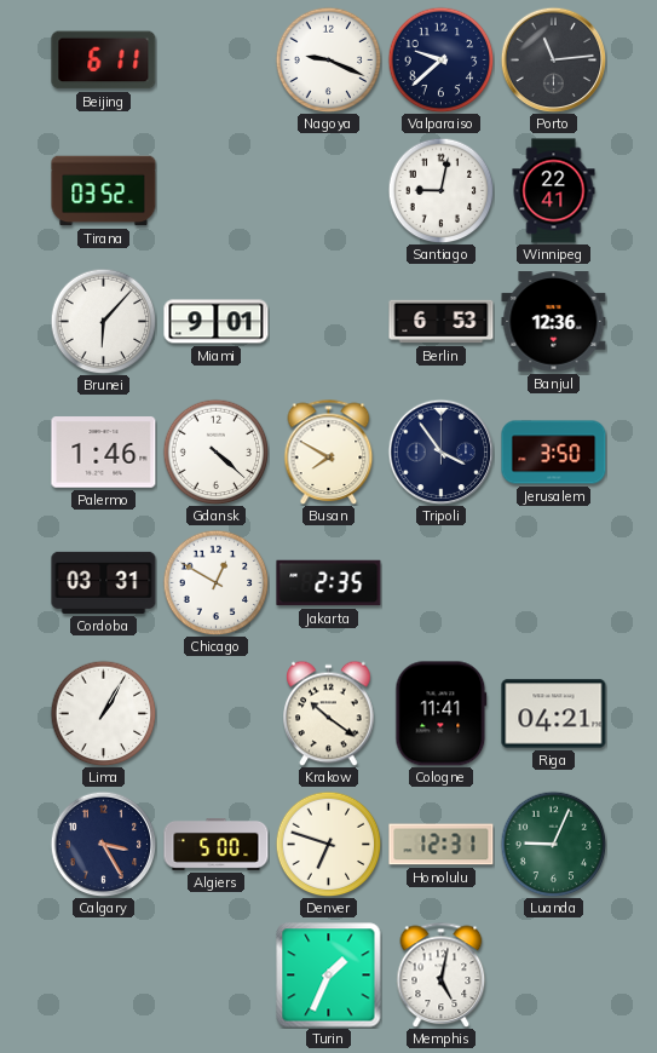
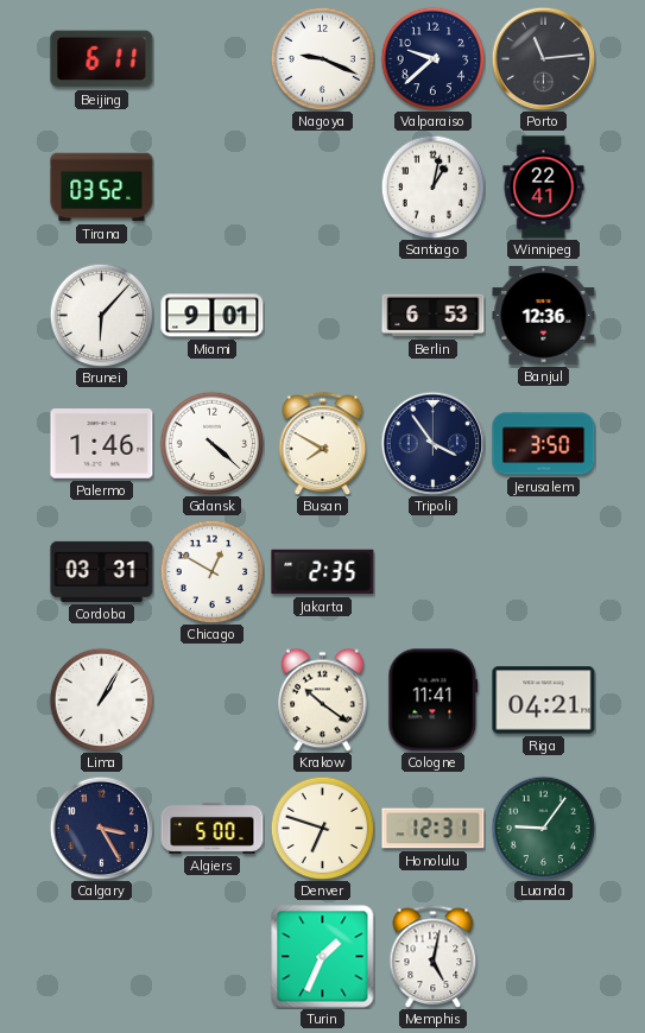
Santiago: 9:02 -> 1:02 (432, 186)
Luanda: 9:04 -> 9:06 (543, 828)
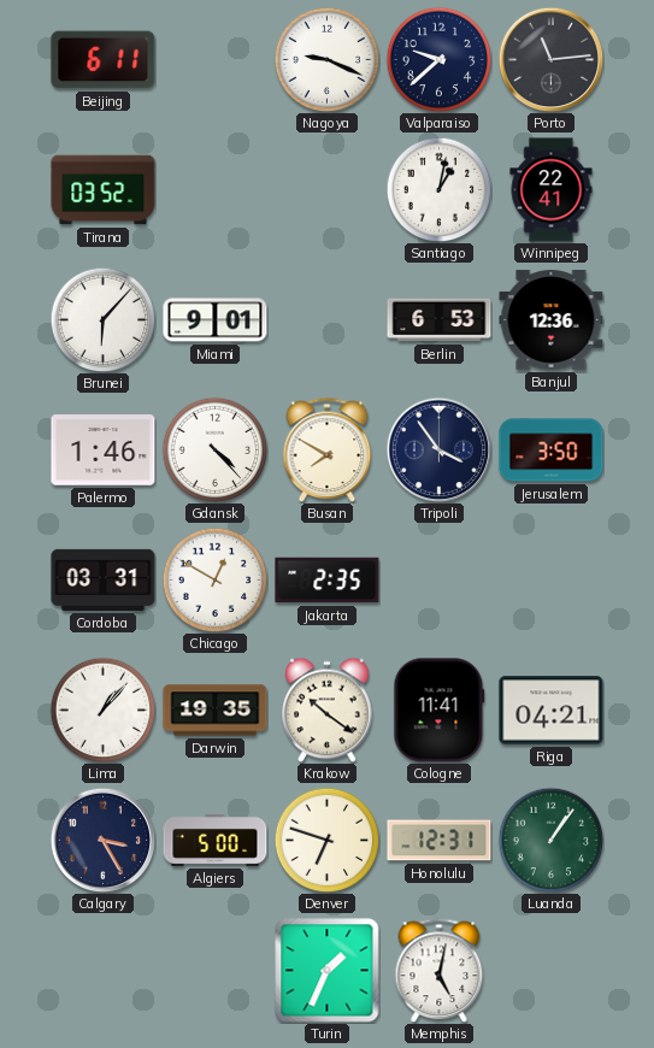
Gdansk: 4:22 -> 4:23 (214, 449)
Lima: 1:05 -> 1:07 (102, 710)
Darwin: none -> 19:35 (216, 711)
Luanda: 9:06 -> 1:06 (550, 840)
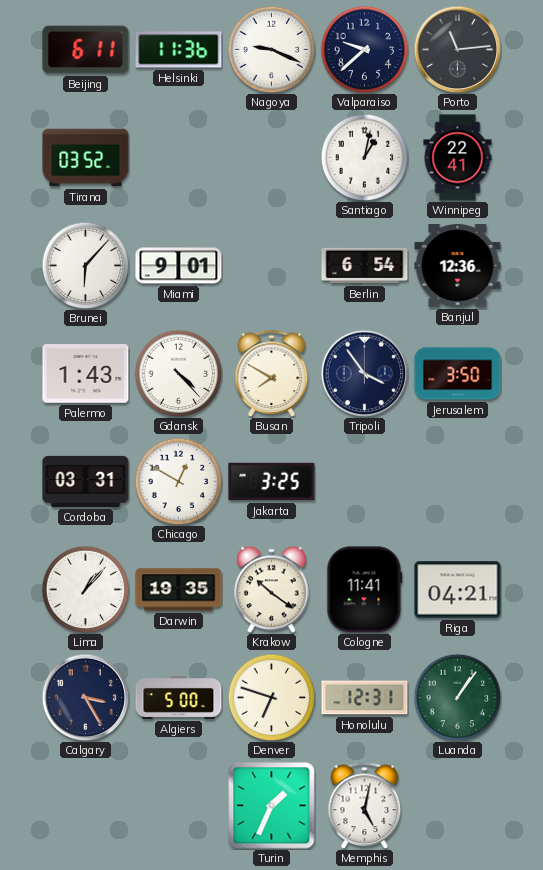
Helsinki: none -> 11:36 (179, 50)
Berlin: 6:53 -> 6:54 (365, 266)
Palermo: 1:46 -> 1:43 (86, 374)
Jakarta: 2:35 -> 3:25 (272, 482)
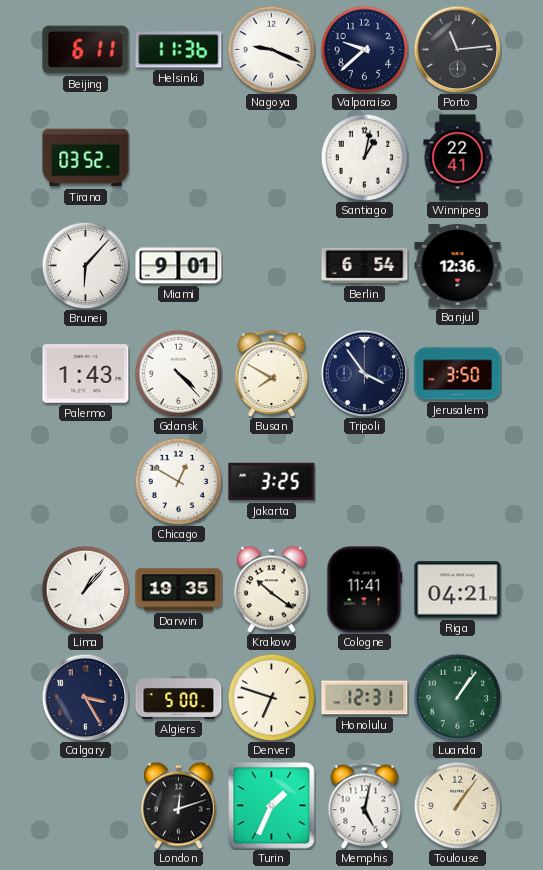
Cordoba: 03:31 -> none (86, 481)
London: none -> 12:12 (179, 805)
Toulouse: none -> 1:06 (457, 805)
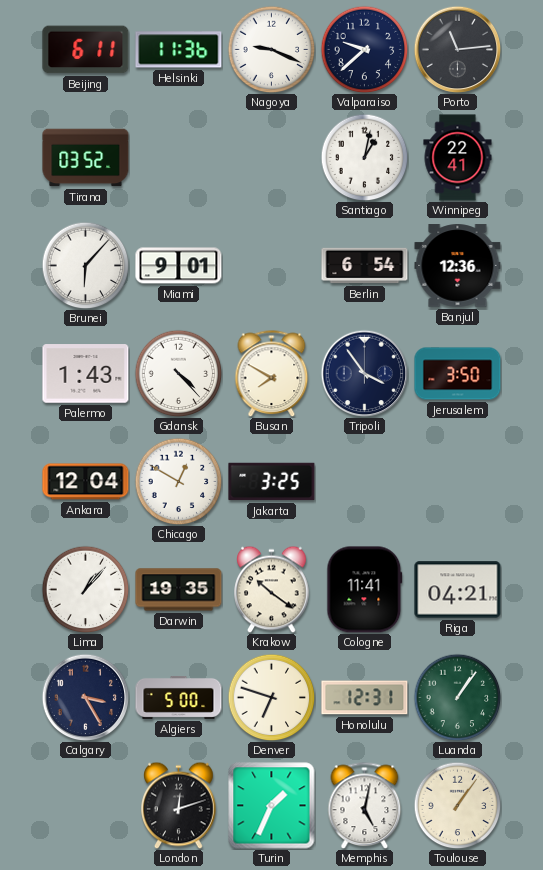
Ankara: none -> 12:04 (86, 482)
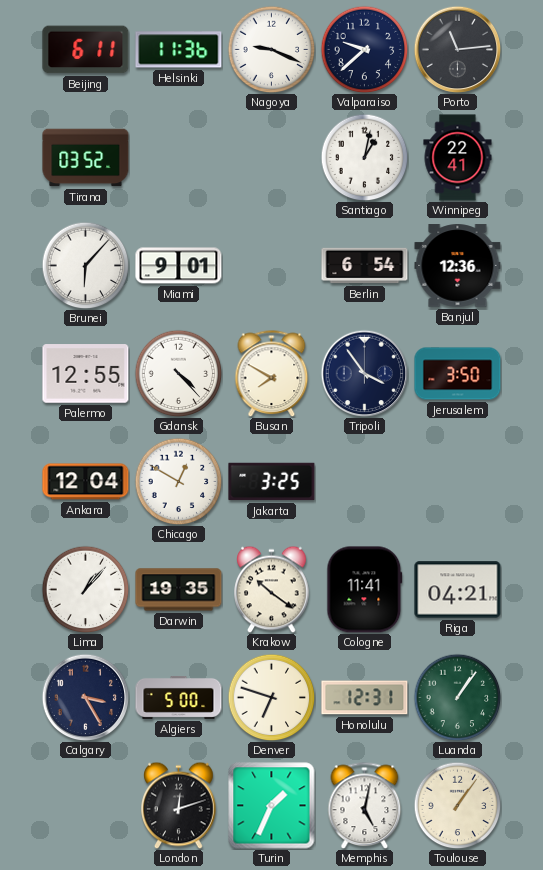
Palermo: 1:43 -> 12:55 (86, 374)
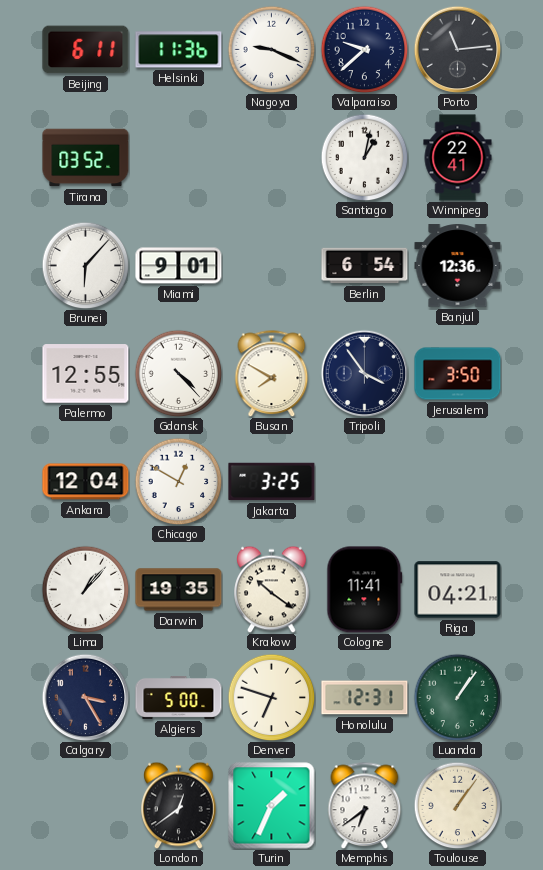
London: 12:12 -> 12:39 (179, 805)
Memphis: 5:02 -> 6:39 (365, 805)
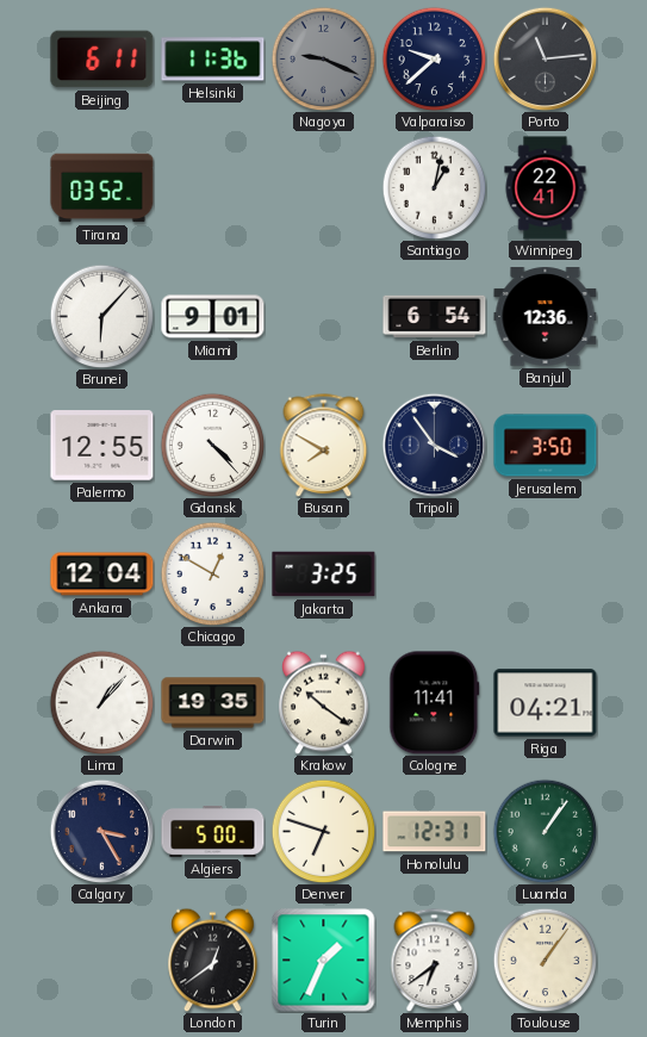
Nagoya dial: white -> grey (323, 58)
